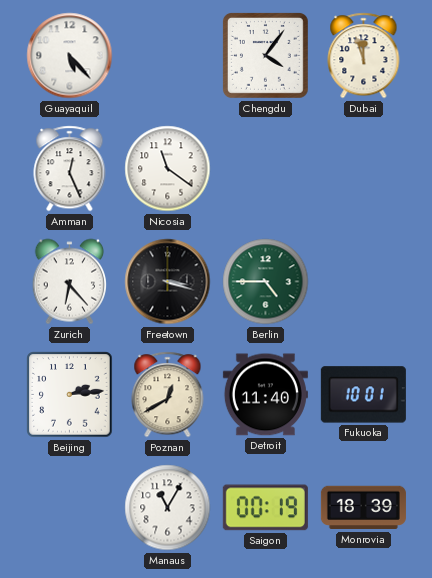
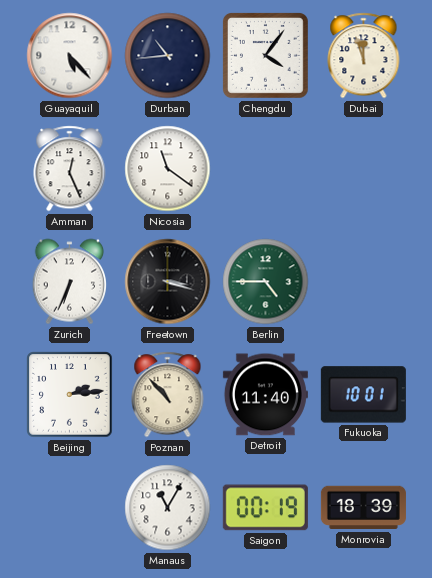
Durban: none -> 10:44 (168, 56)
Zurich: 6:23 -> 6:34 (70, 282)
Poznan: 12:40 -> 10:53 (168, 395)
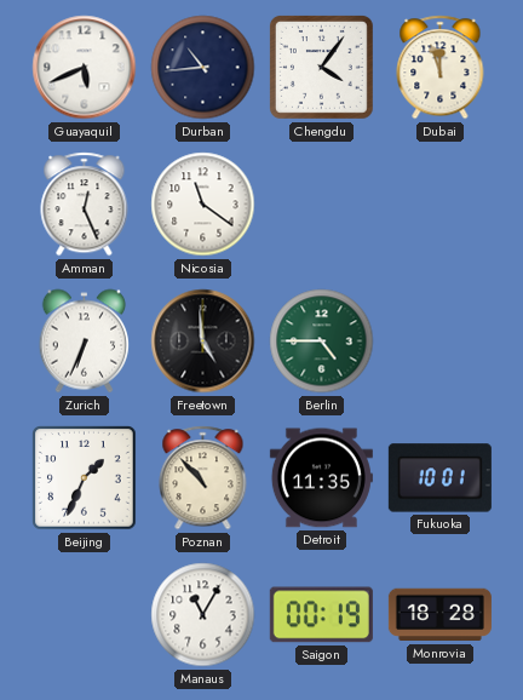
Guayaquil: 5:23 -> 5:41 (85, 68)
Freetown: 3:18 -> 4:59 (203, 342)
Beijing: 2:14 -> 1:34 (85, 478)
Detroit: 11:40 -> 11:35 (321, 478)
Monrovia: 18:39 -> 18:28 (439, 615)
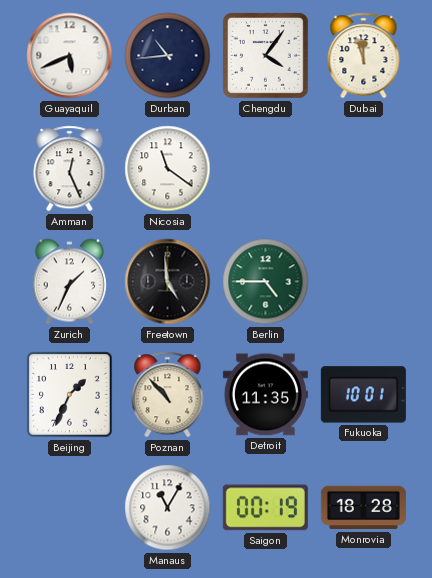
Zurich: 6:34 -> 1:34 (70, 282)
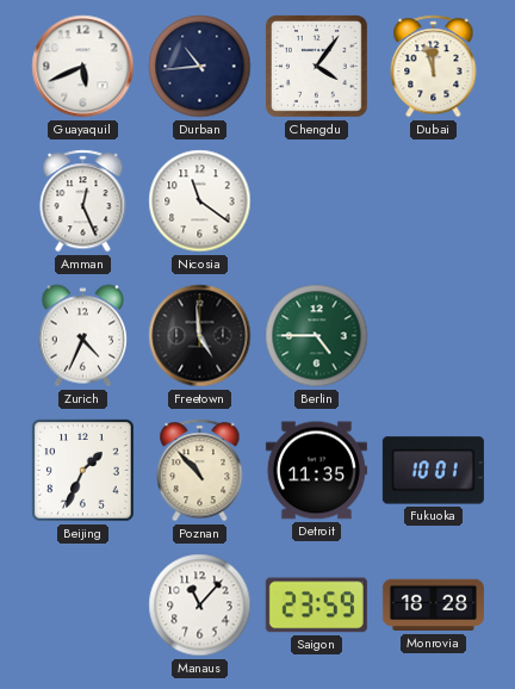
Zurich: 1:34 -> 4:34 (83, 336)
Manaus: 11:05 -> 11:07 (200, 606)
Saigon: 00:19 -> 23:59 (316, 606)
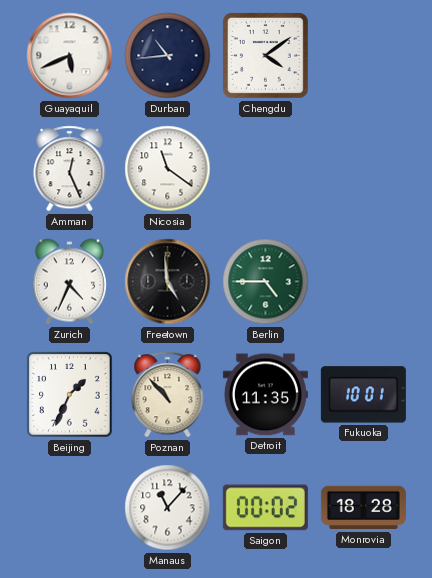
Chengdu: 4:06 -> 4:09 (265, 55)
Dubai: 11:57 -> none (434, 67)
Saigon: 23:59 -> 00:02 (265, 508)
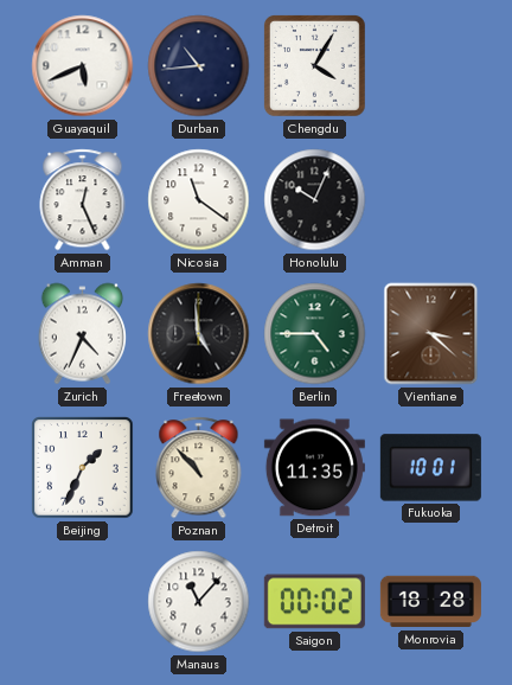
Chengdu: 4:09 -> 4:05 (314, 65)
Honolulu: none -> 10:04 (315, 200)
Vientiane: none -> 3:22 (431, 334)
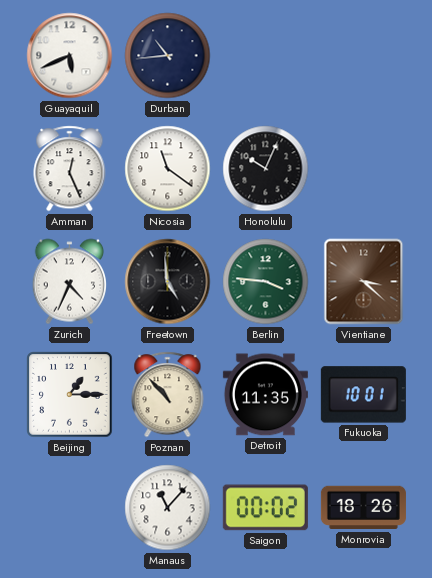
Chengdu: 4:05 -> none (314, 65)
Berlin: 4:45 -> 3:46 (266, 282)
Beijing: 1:34 -> 1:15 (70, 395)
Monrovia: 18:28 -> 18:26 (363, 508)
